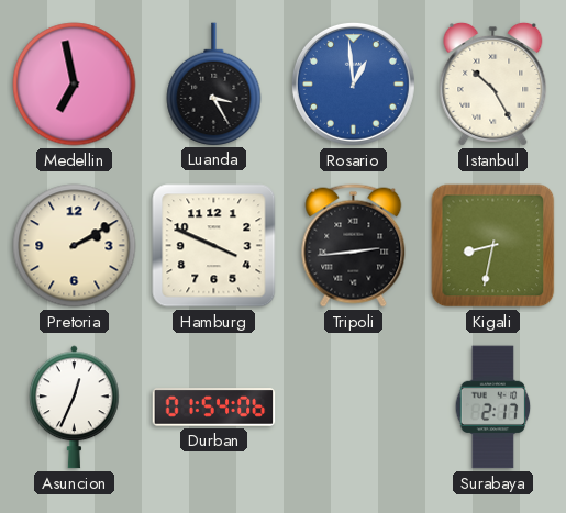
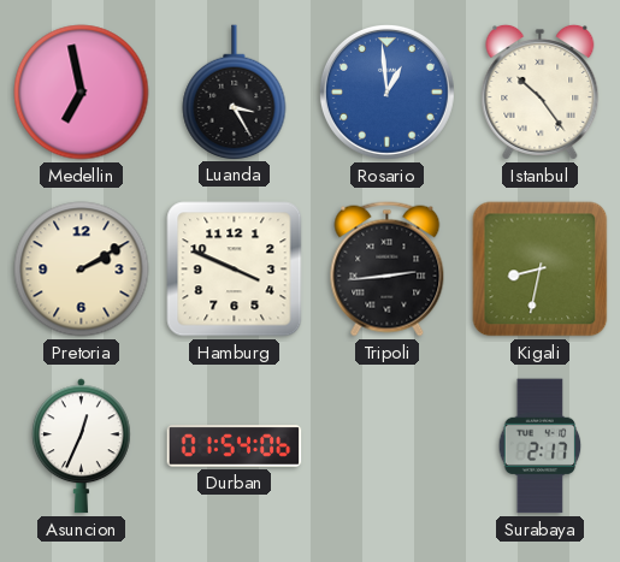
Istanbul: 10:25 -> 10:24 (541, 91)
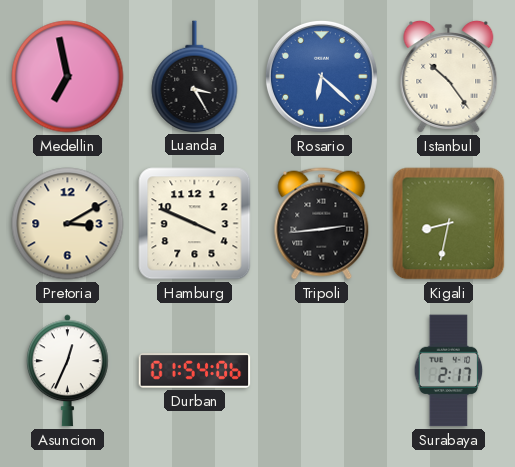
Rosario: 12:59 -> 6:22 (321, 76)
Pretoria: 2:10 -> 3:10 (68, 224)
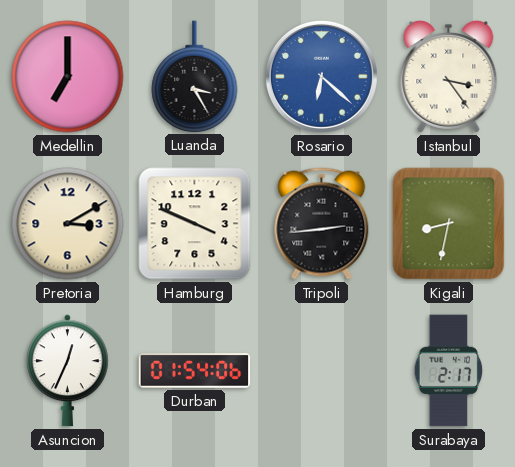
Medellin: 6:58 -> 7:00 (68, 77)
Istanbul: 10:24 -> 3:24 (449, 76)
